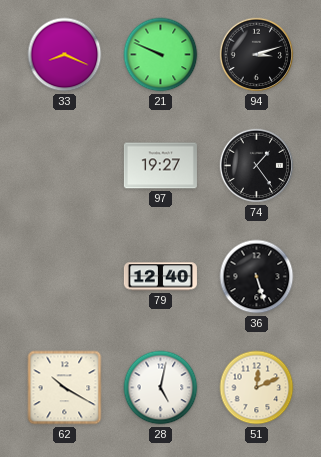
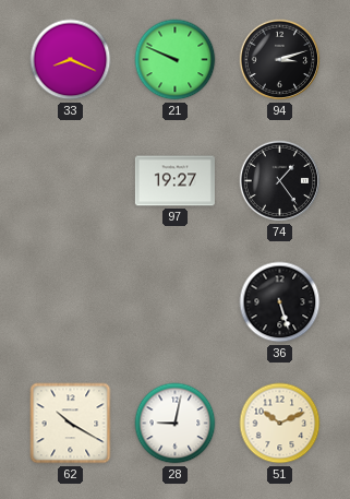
79: 12:40 -> none (160, 277)
28: 5:02 -> 9:02 (176, 424)
51: 12:11 -> 10:11 (280, 424)
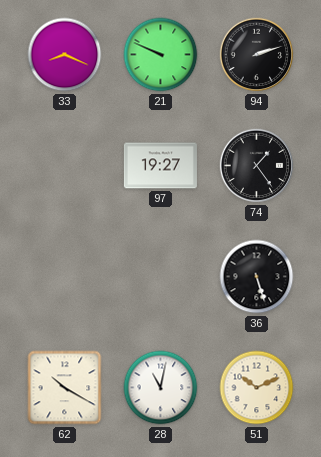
94: 3:12 -> 2:12 (257, 55)
28: 9:02 -> 11:02 (161, 388)
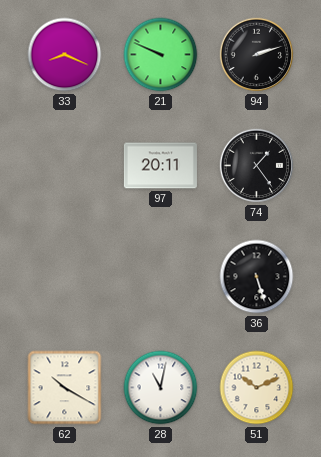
97: 19:27 -> 20:11 (160, 166)
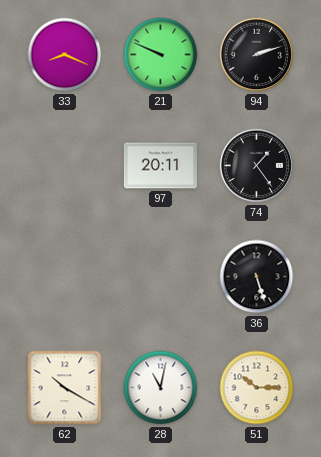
51: 10:11 -> 10:15 (257, 388)
